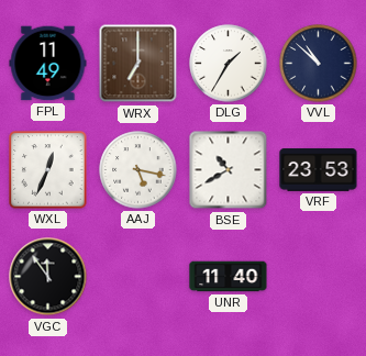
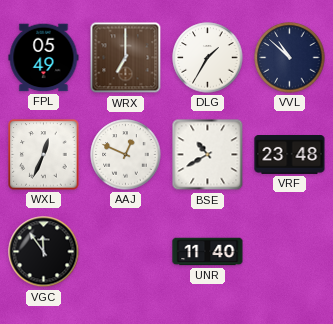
FPL: 11:49 -> 05:49 (44, 58)
AAJ: 5:17 -> 12:49 (126, 155)
VRF: 23:53 -> 23:48 (290, 155)
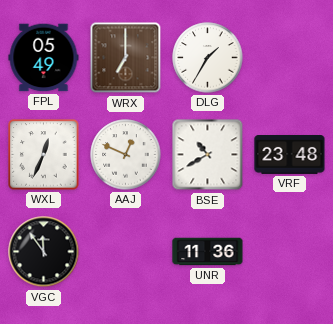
VVL: 10:52 -> none (290, 58)
UNR: 11:40 -> 11:36 (208, 252)
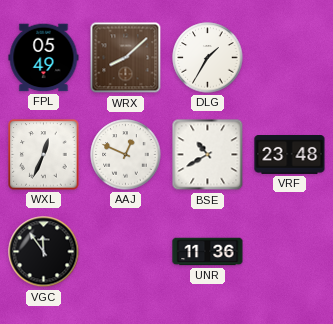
WRX: 7:00 -> 8:08 (126, 58)
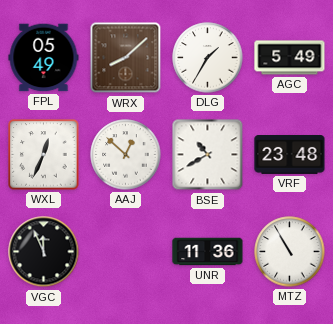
AGC: none -> 5:49 (290, 58)
AAJ: 12:49 -> 12:52 (126, 155)
VGC: 11:54 -> 11:56 (44, 252)
MTZ: none -> 10:55 (290, 252)
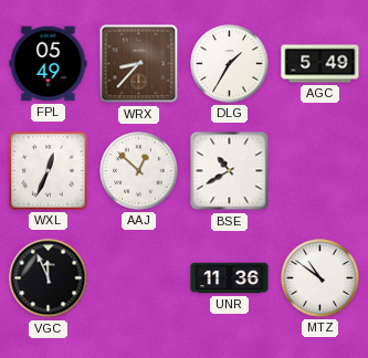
WRX: 8:08 -> 8:37 (139, 64)
VRF: 23:48 -> none (290, 155)
MTZ: 10:55 -> 10:51 (320, 278)
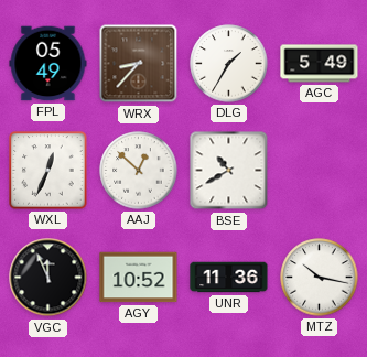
AGY: none -> 10:52 (139, 278)
MTZ: 10:51 -> 10:17 (320, 278)
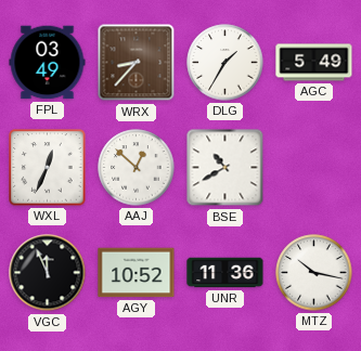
FPL: 05:49 -> 03:49 (48, 63)
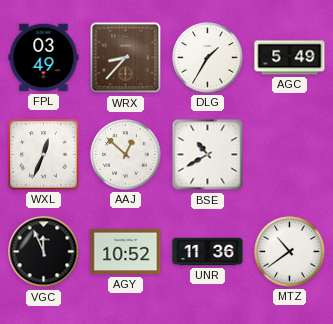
MTZ: 10:17 -> 10:39 (290, 252)
